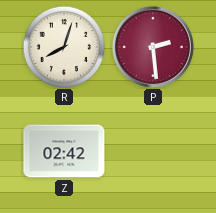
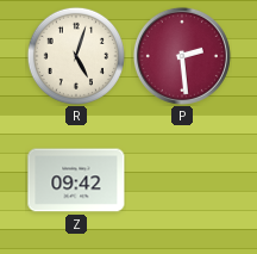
R: 8:03 -> 5:03 (76, 56)
Z: 02:42 -> 09:42 (76, 180)
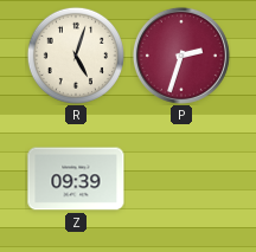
P: 2:29 -> 2:33 (181, 56)
Z: 09:42 -> 09:39 (76, 179)
